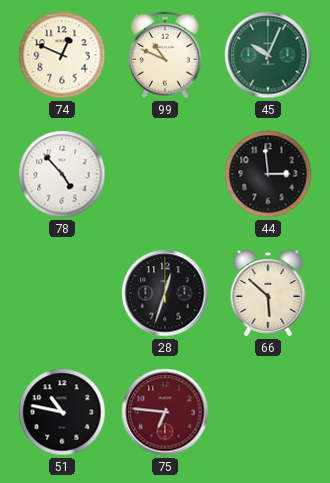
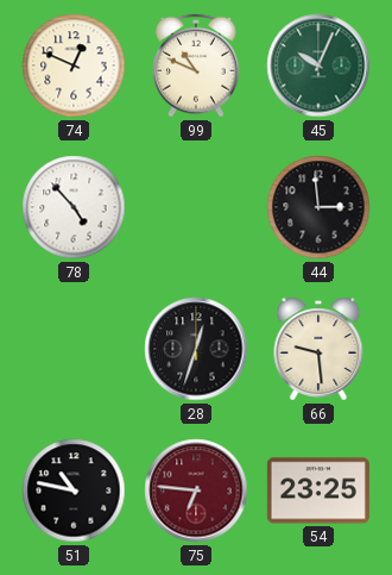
66: 5:52 -> 9:29 (318, 349)
54: none -> 23:25 (318, 490)
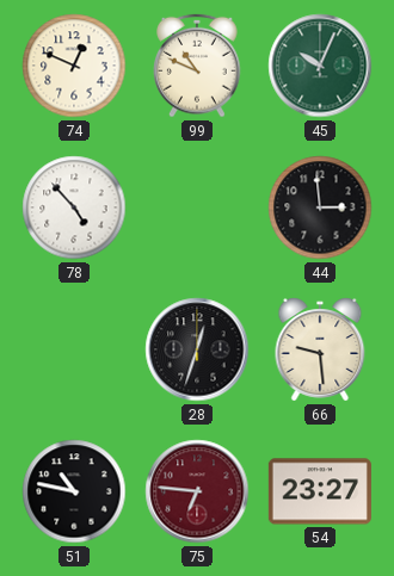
54: 23:25 -> 23:27 (320, 491)
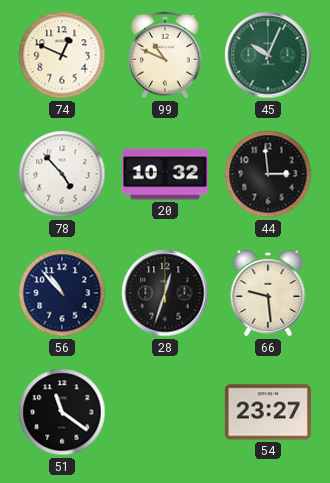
20: none -> 10:32 (165, 174)
56: none -> 10:53 (62, 293)
51: 10:47 -> 11:21 (62, 412)
75: 6:46 -> none (197, 491)
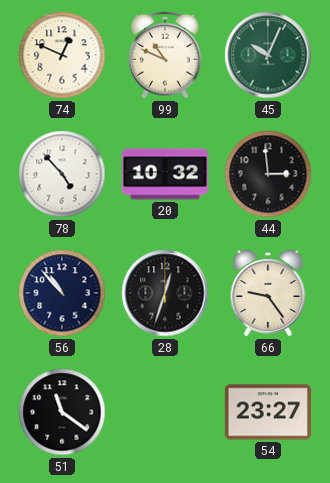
66: 9:29 -> 9:24 (268, 293)
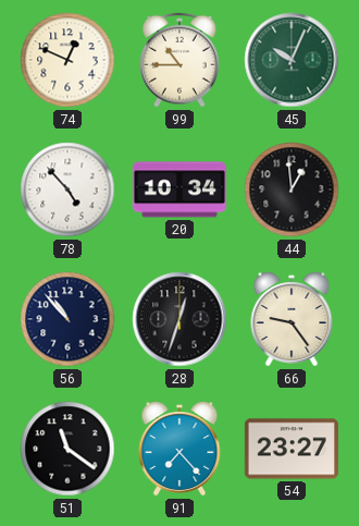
99: 10:49 -> 10:45 (181, 60)
20: 10:32 -> 10:34 (179, 189)
44: 2:59 -> 12:59 (292, 189)
91: none -> 7:23 (179, 449)
